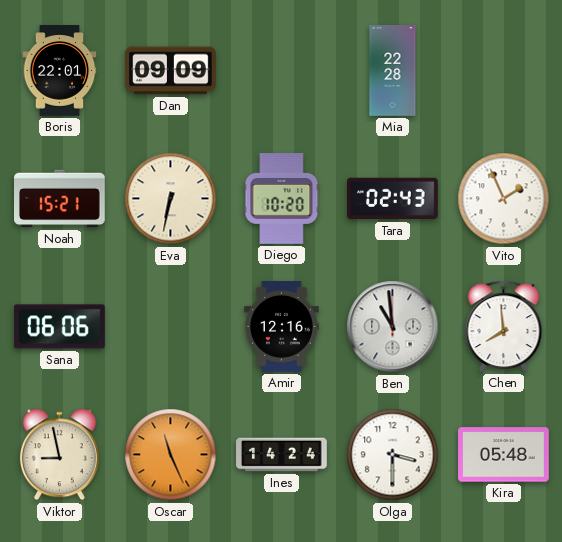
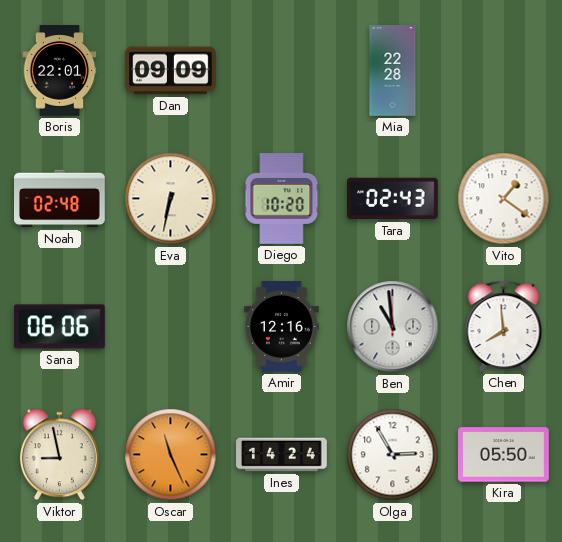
Noah: 15:21 -> 02:48 (60, 199)
Vito: 1:56 -> 1:21 (504, 199)
Olga: 3:30 -> 2:55 (393, 455)
Kira: 05:48 -> 05:50 (504, 455)
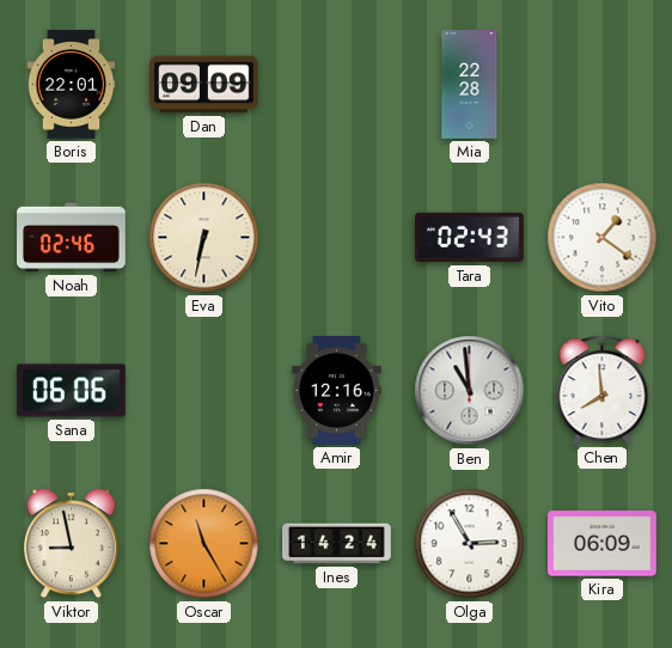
Noah: 02:48 -> 02:46 (72, 238)
Diego: 10:20 -> none (282, 199)
Oscar: 11:26 -> 11:25 (204, 544)
Kira: 05:50 -> 06:09 (603, 544)
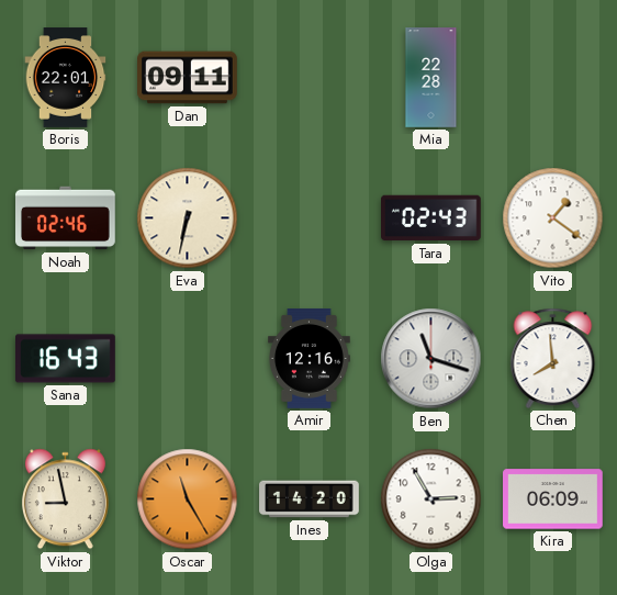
Dan: 09:09 -> 09:11 (188, 78)
Sana: 06:06 -> 16:43 (66, 359)
Ben: 10:59 -> 11:18 (431, 359)
Ines: 14:24 -> 14:20 (310, 499)
